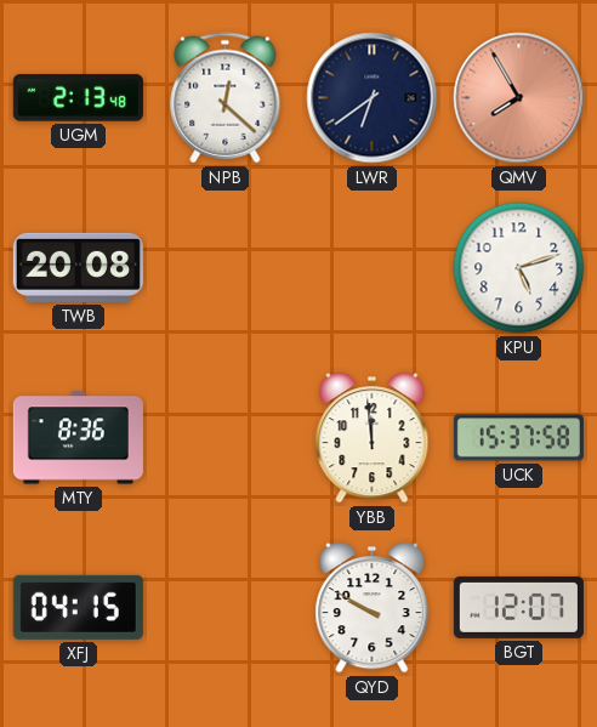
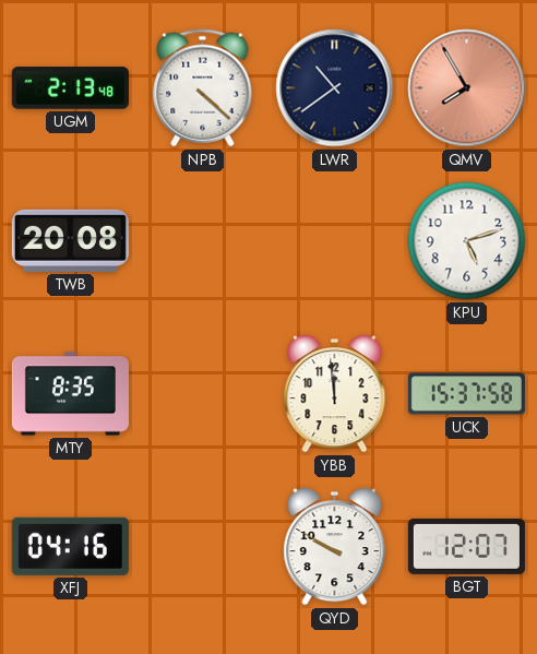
NPB: 12:22 -> 4:22 (203, 88)
LWR: 6:39 -> 10:39 (335, 88)
MTY: 8:36 -> 8:35 (70, 394)
XFJ: 04:15 -> 04:16 (70, 546)
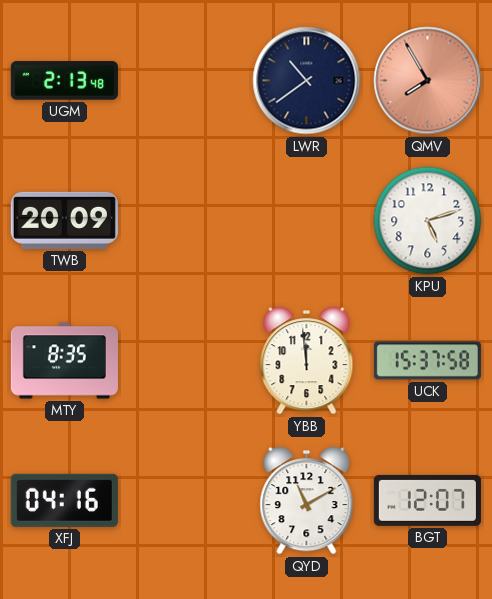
NPB: 4:22 -> none (203, 88)
TWB: 20:08 -> 20:09 (64, 220)
QYD: 9:50 -> 11:10 (307, 501)
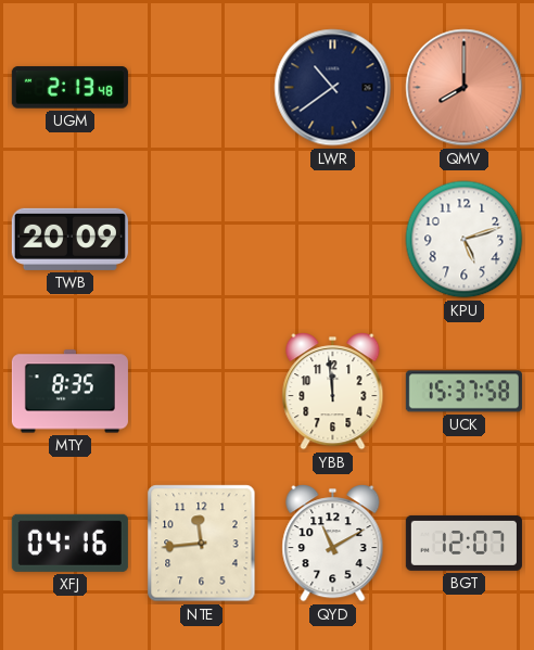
QMV: 7:55 -> 8:00 (465, 88)
NTE: none -> 11:44 (202, 544)
